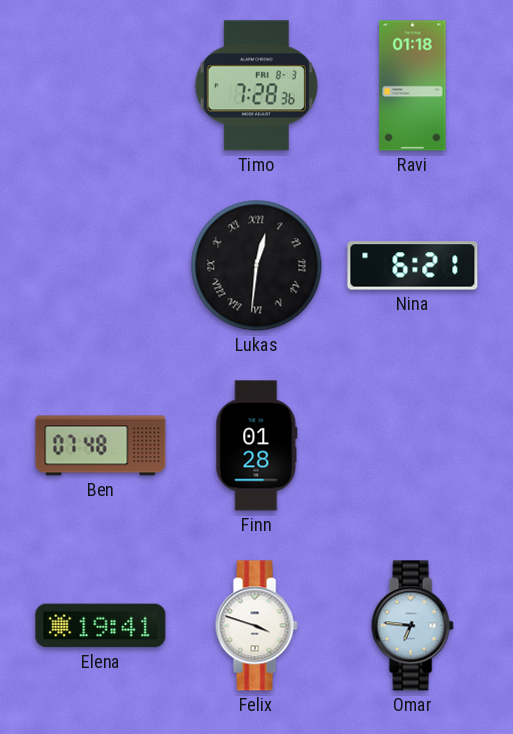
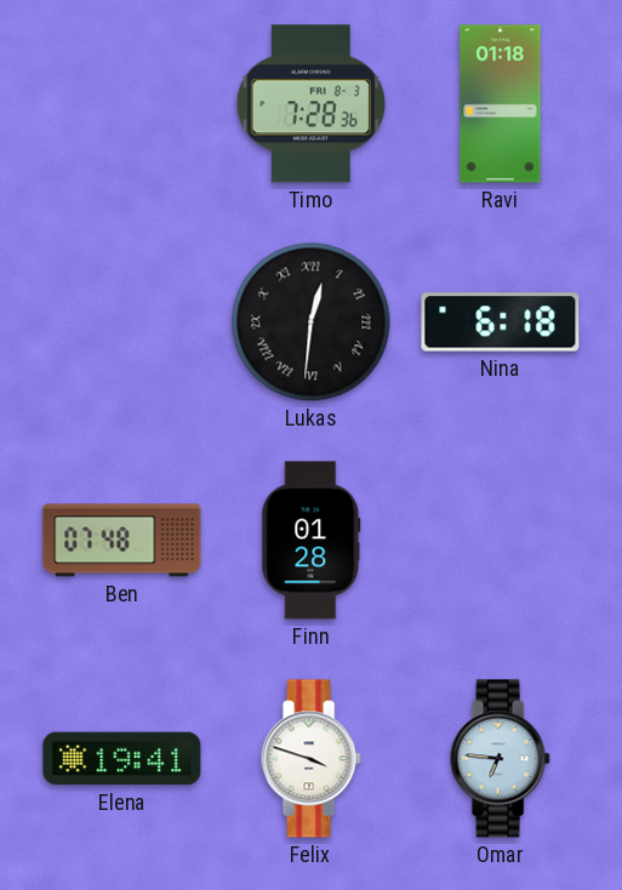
Nina: 6:21 -> 6:18 (501, 323)
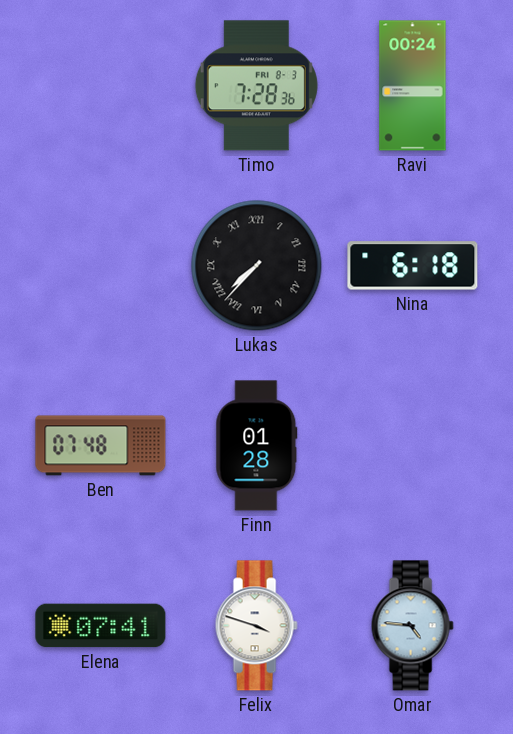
Ravi: 01:18 -> 00:24 (413, 86)
Lukas: 12:31 -> 7:37 (257, 266)
Elena: 19:41 -> 07:41 (101, 626)
Omar: 6:46 -> 4:46 (412, 626)
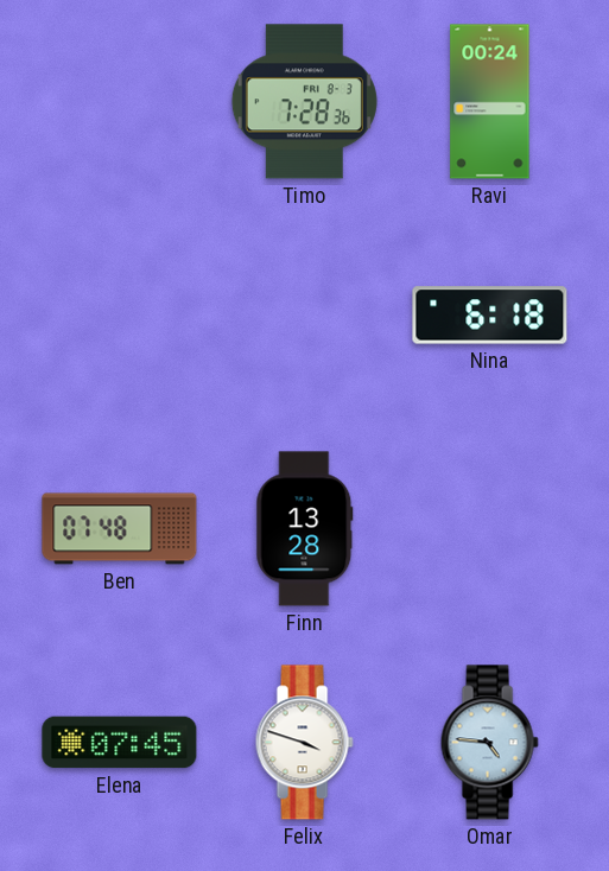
Lukas: 7:37 -> none (257, 266)
Finn: 01:28 -> 13:28 (305, 529)
Elena: 07:41 -> 07:45 (120, 743)
